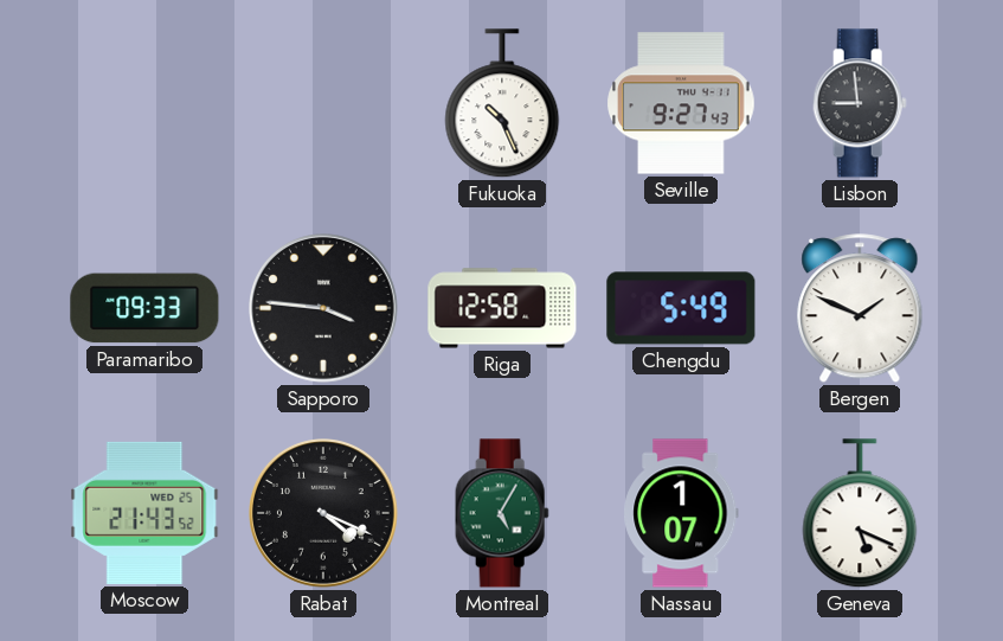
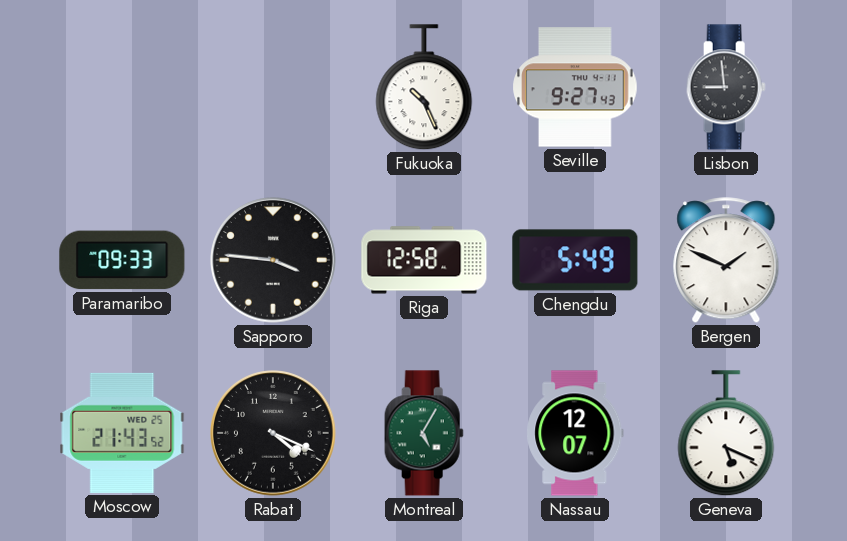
Nassau: 1:07 -> 12:07 (575, 433)
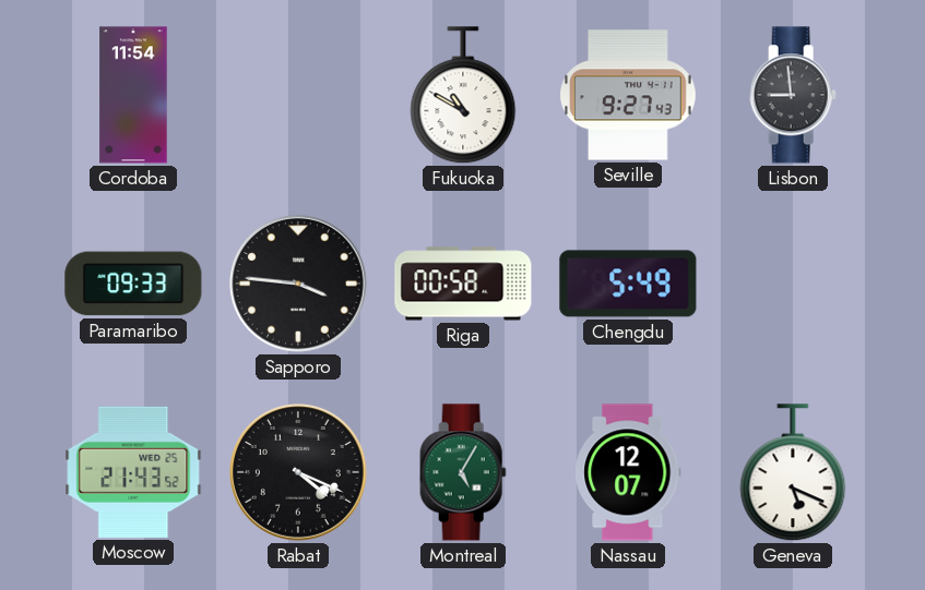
Cordoba: none -> 11:54 (133, 95)
Fukuoka: 10:26 -> 10:50 (463, 96)
Riga: 12:58 -> 00:58 (463, 284)
Bergen: 1:49 -> none (726, 261)
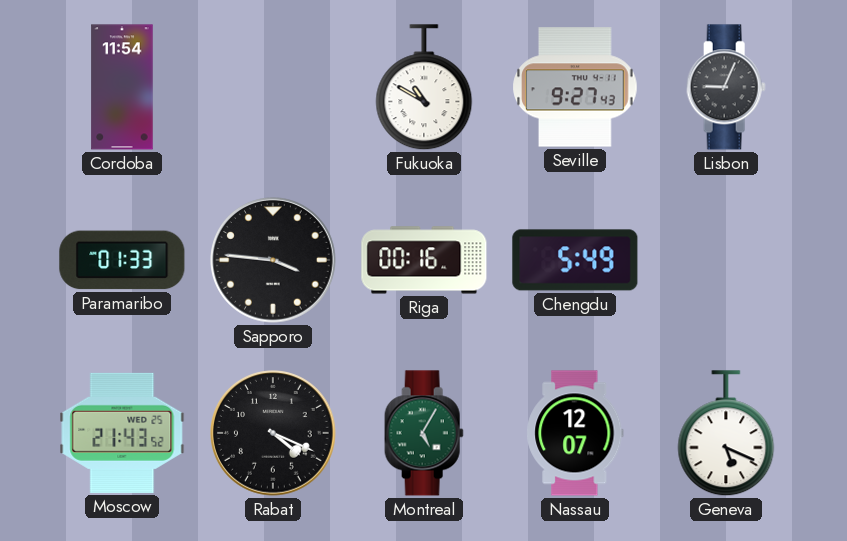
Lisbon: 8:59 -> 9:04 (726, 87)
Paramaribo: 09:33 -> 01:33 (122, 260)
Riga: 00:58 -> 00:16 (424, 260)
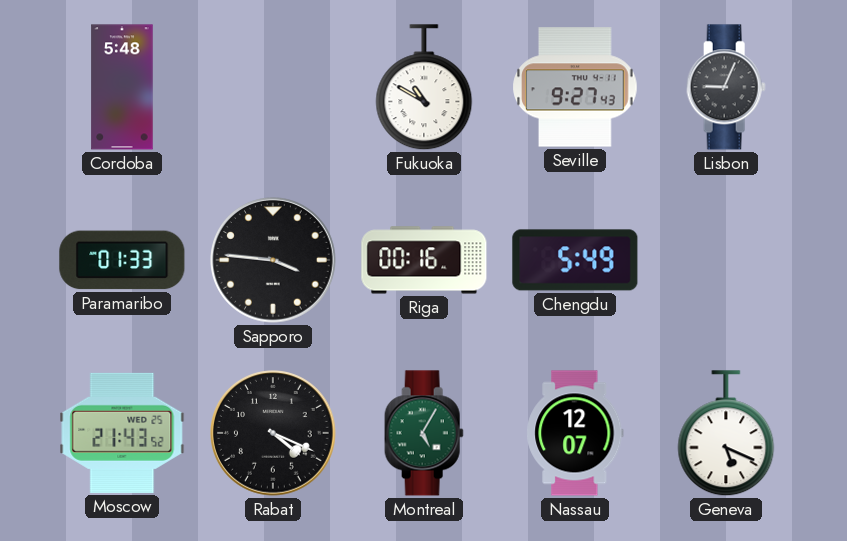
Cordoba: 11:54 -> 5:48 (122, 87)
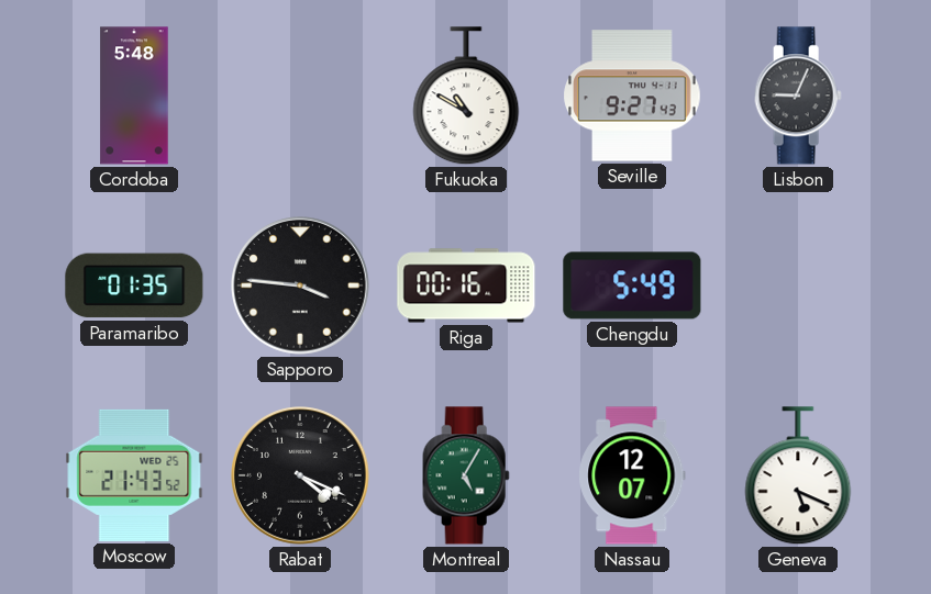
Paramaribo: 01:33 -> 01:35 (134, 285)
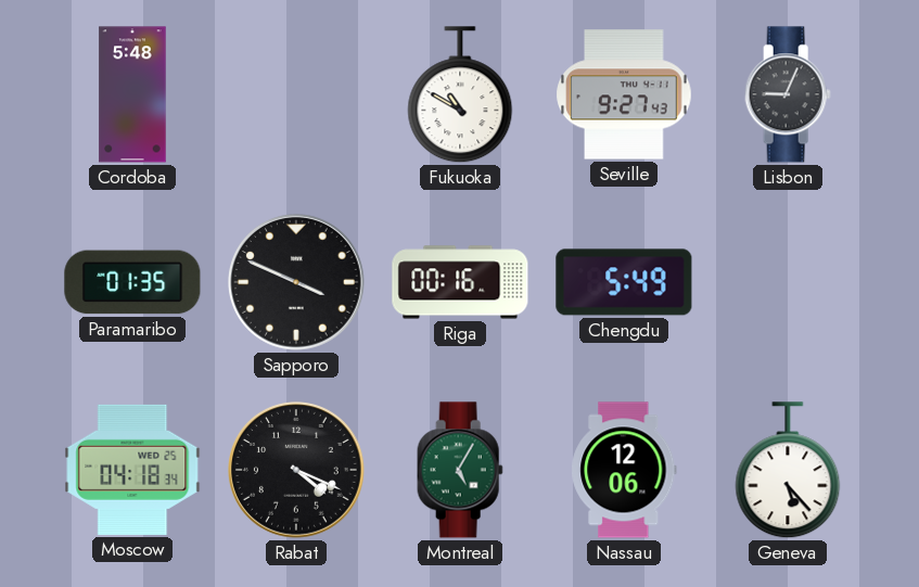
Sapporo: 3:46 -> 3:49 (297, 283)
Moscow: 21:43 -> 04:18 (132, 470)
Nassau: 12:07 -> 12:06 (624, 470)
Geneva: 5:19 -> 5:23 (788, 471)
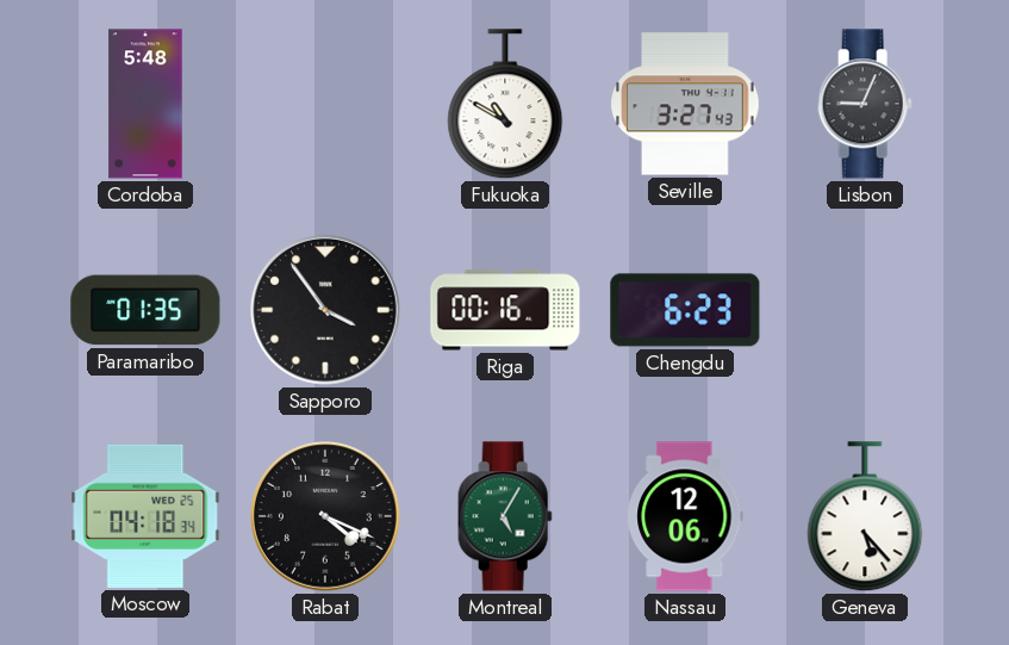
Seville: 9:27 -> 3:27 (685, 104)
Sapporo: 3:49 -> 3:54 (326, 311)
Chengdu: 5:49 -> 6:23 (685, 310)
